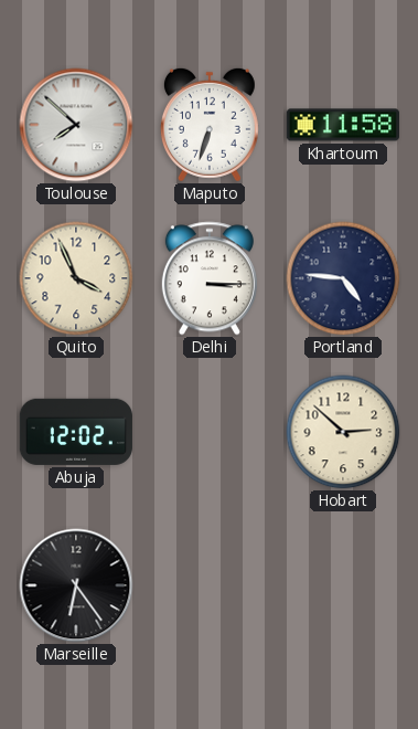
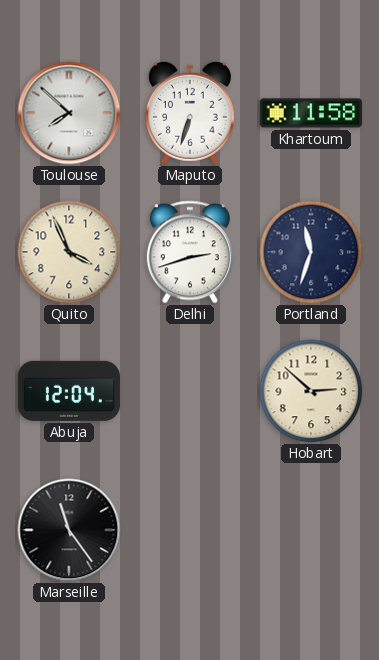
Delhi: 3:15 -> 2:42 (190, 252)
Portland: 4:46 -> 11:33 (311, 252)
Abuja: 12:02 -> 12:04 (69, 391)
Marseille: 6:24 -> 11:24 (69, 530)
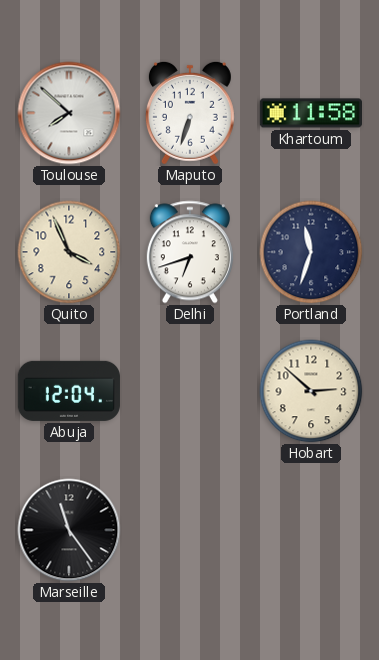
Delhi: 2:42 -> 6:42 (190, 252)
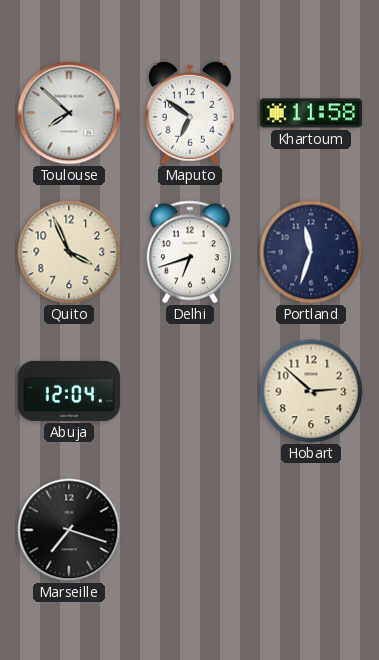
Maputo: 6:33 -> 6:51 (190, 113)
Marseille: 11:24 -> 7:18 (69, 530)
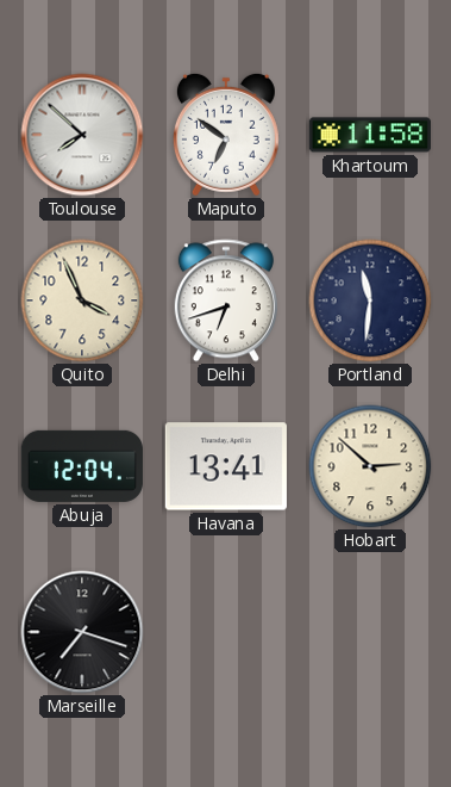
Portland: 11:33 -> 11:31 (370, 300)
Havana: none -> 13:41 (226, 466)
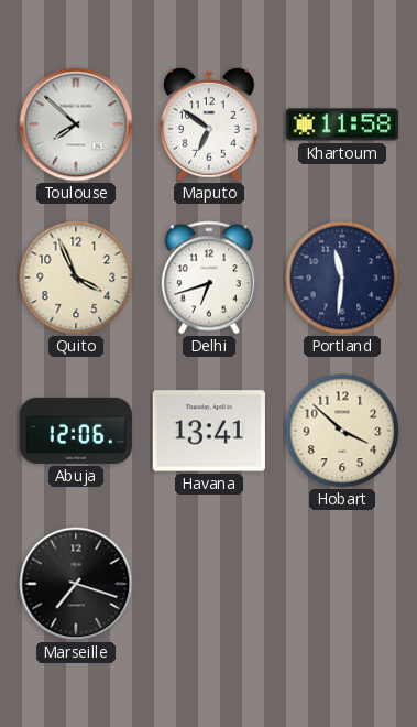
Abuja: 12:04 -> 12:06 (76, 431)
Hobart: 2:52 -> 3:52 (342, 431)
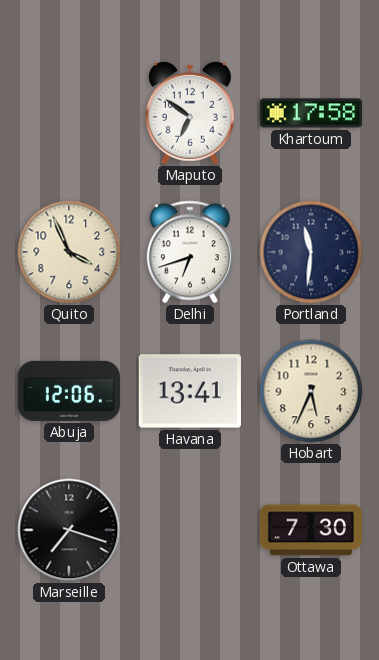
Toulouse: 7:52 -> none (76, 124)
Khartoum: 11:58 -> 17:58 (310, 113)
Hobart: 3:52 -> 5:34 (311, 391)
Ottawa: none -> 7:30 (310, 530)
